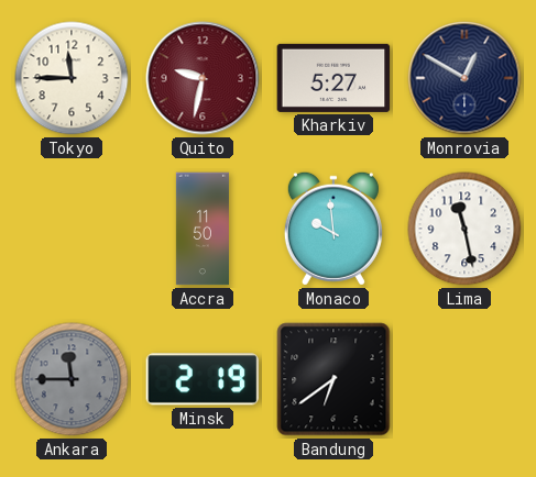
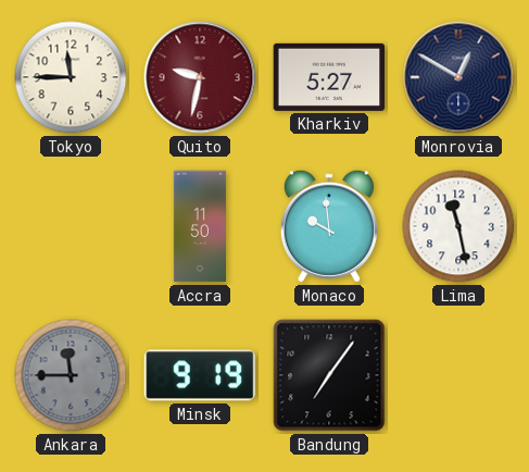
Minsk: 2:19 -> 9:19 (200, 375)
Bandung: 6:39 -> 7:06 (329, 375)
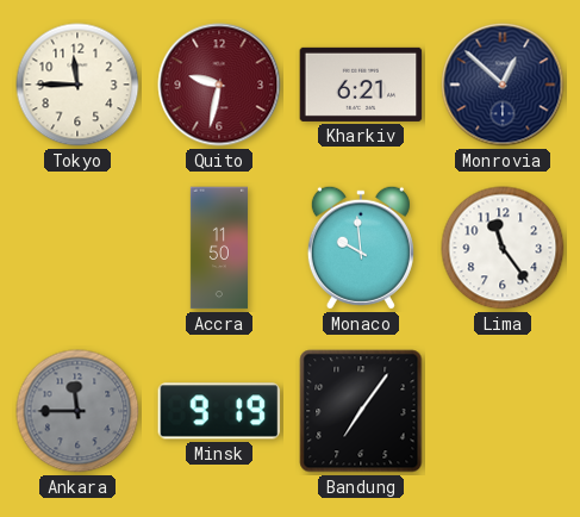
Kharkiv: 5:27 -> 6:21 (361, 85)
Monrovia: 12:50 -> 12:52 (503, 85)
Lima: 11:28 -> 11:24 (503, 248)
